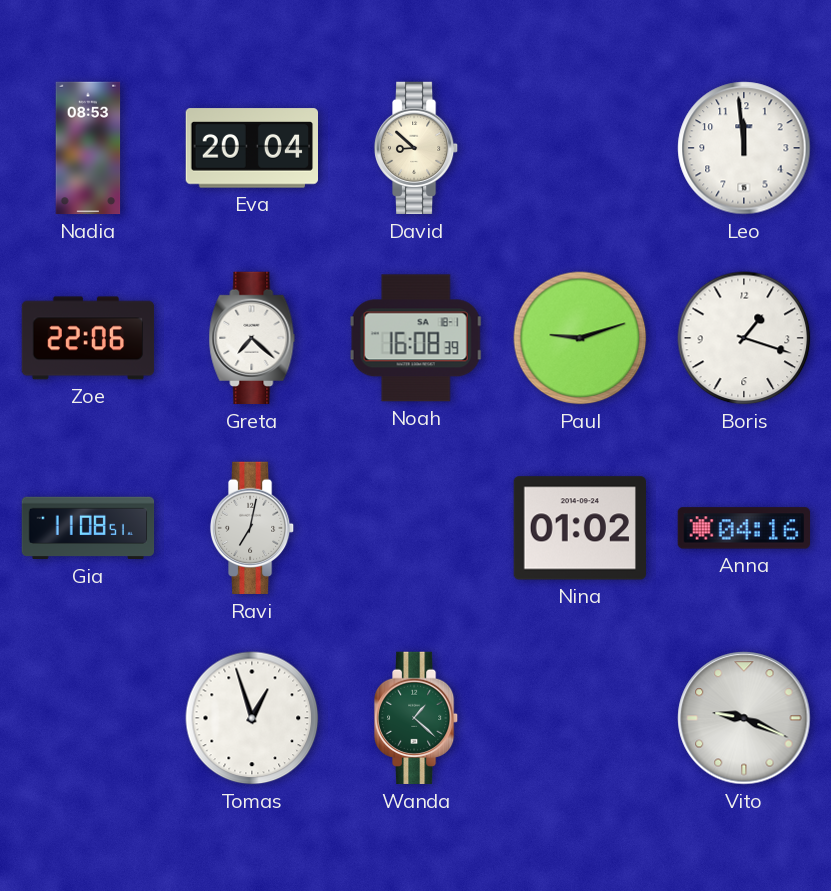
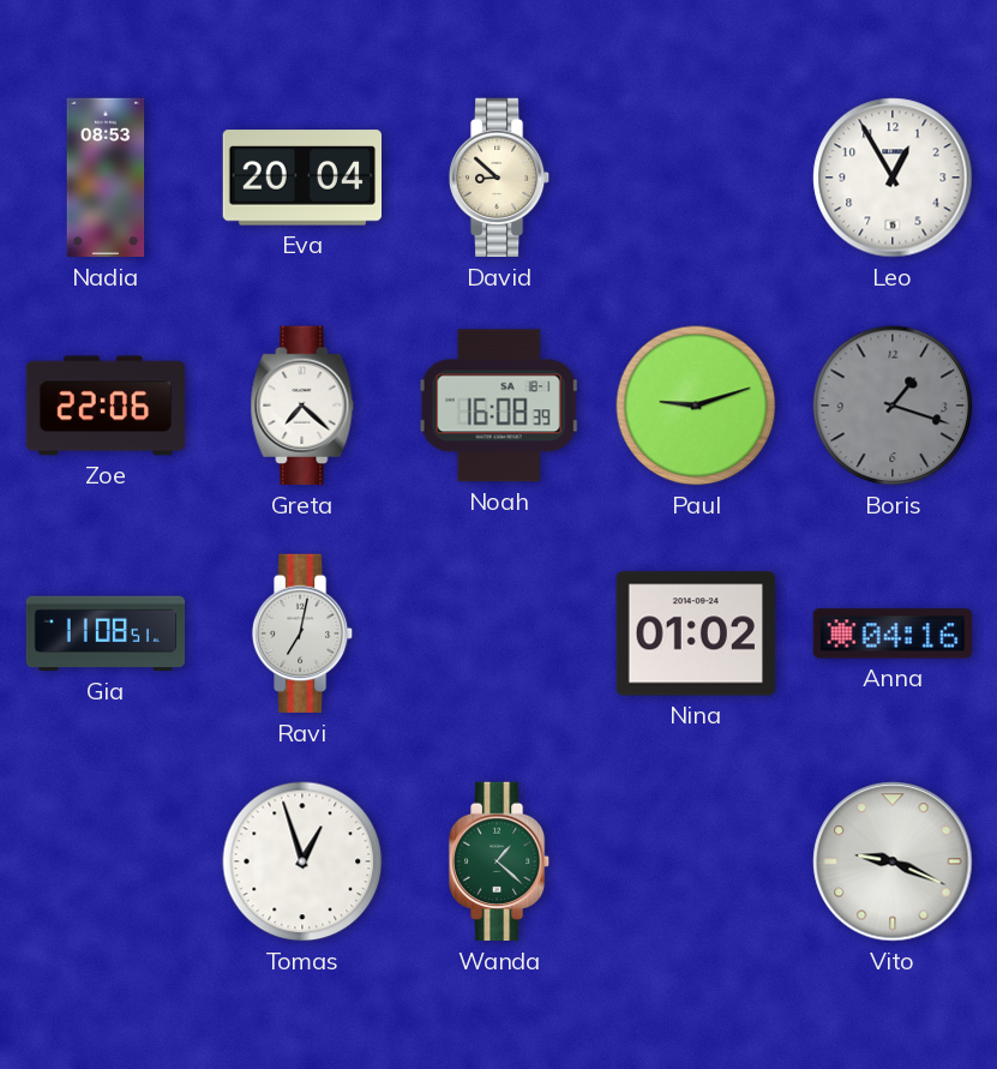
Leo: 11:59 -> 12:55 (893, 178)
Boris dial: white -> grey (893, 406)
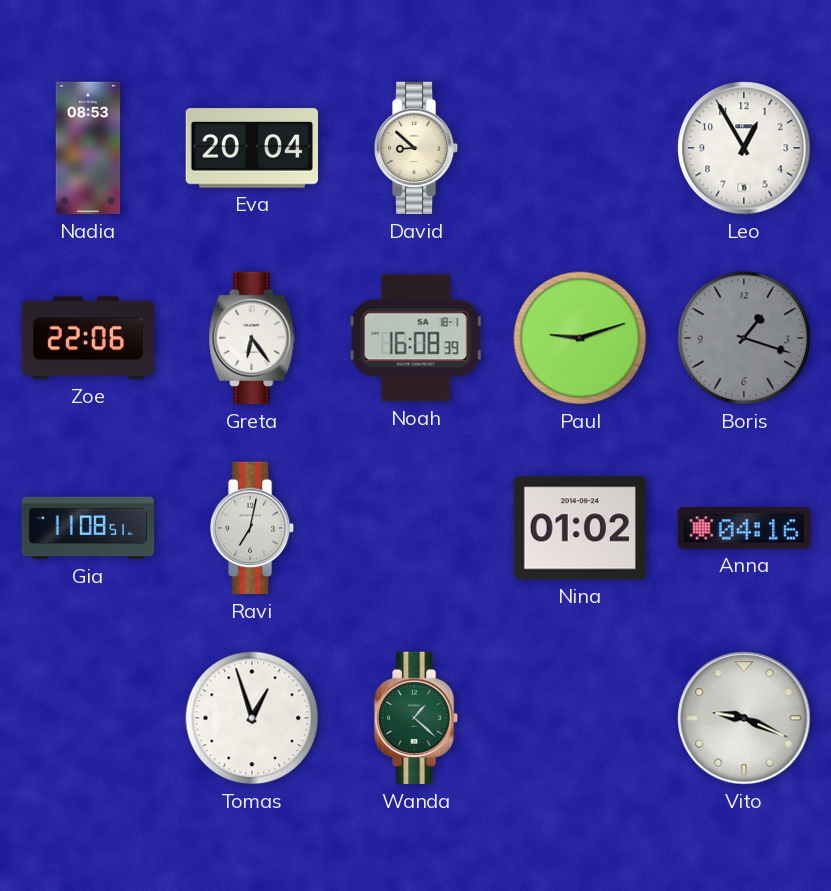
Greta: 7:22 -> 6:24 (252, 338)
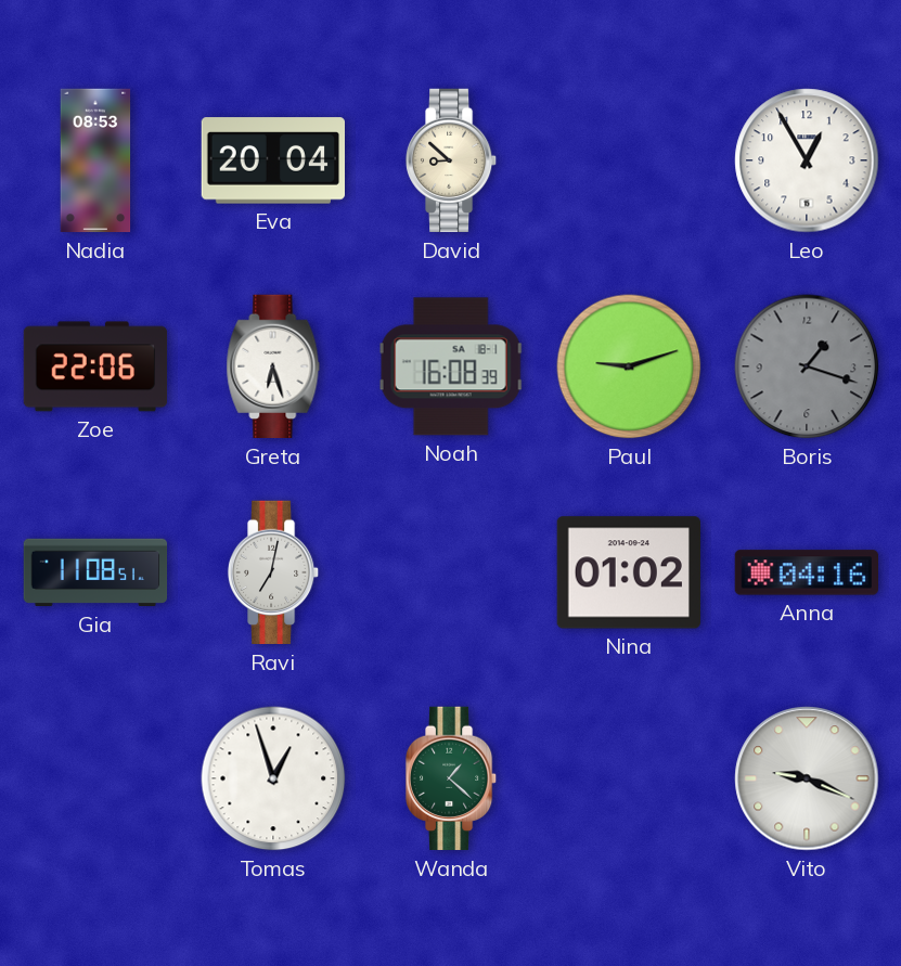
Greta: 6:24 -> 6:27 (273, 366)
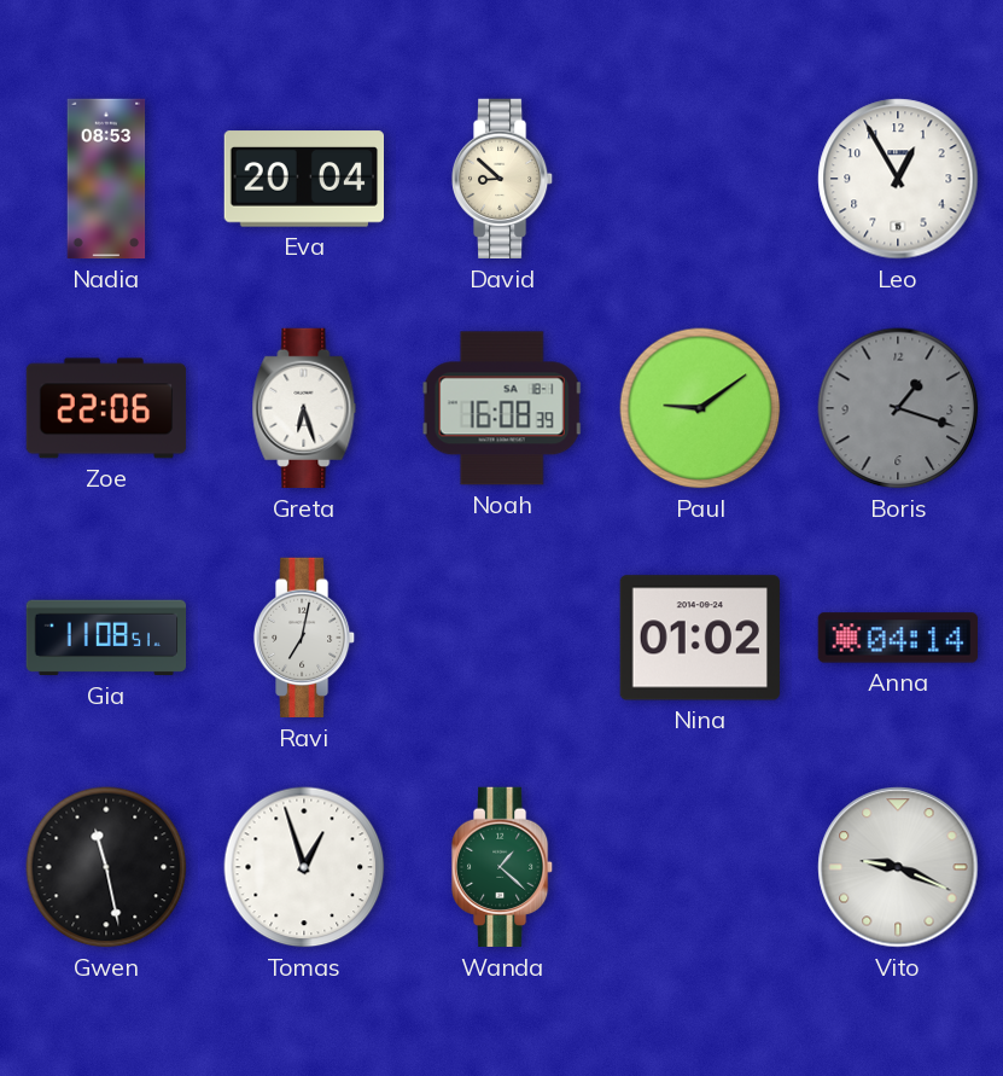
Paul: 9:12 -> 9:09 (700, 408)
Anna: 04:16 -> 04:14 (897, 638)
Gwen: none -> 11:28 (106, 867)
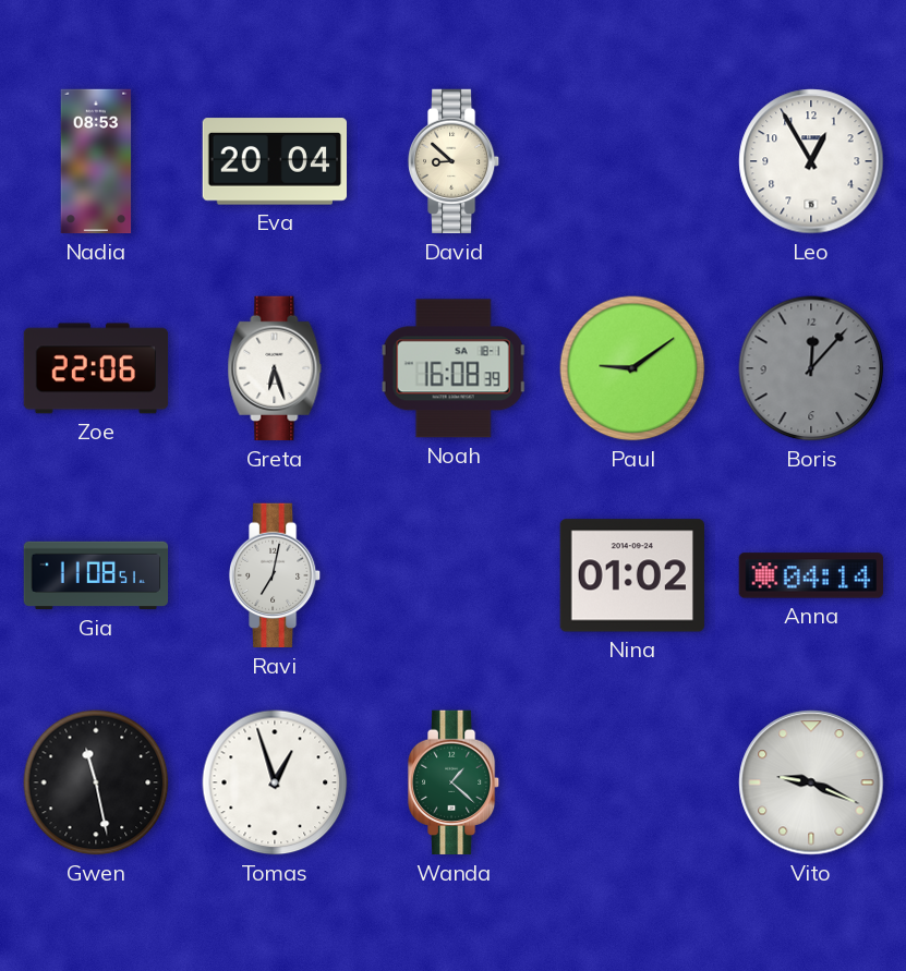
Boris: 1:18 -> 12:07 (811, 368)
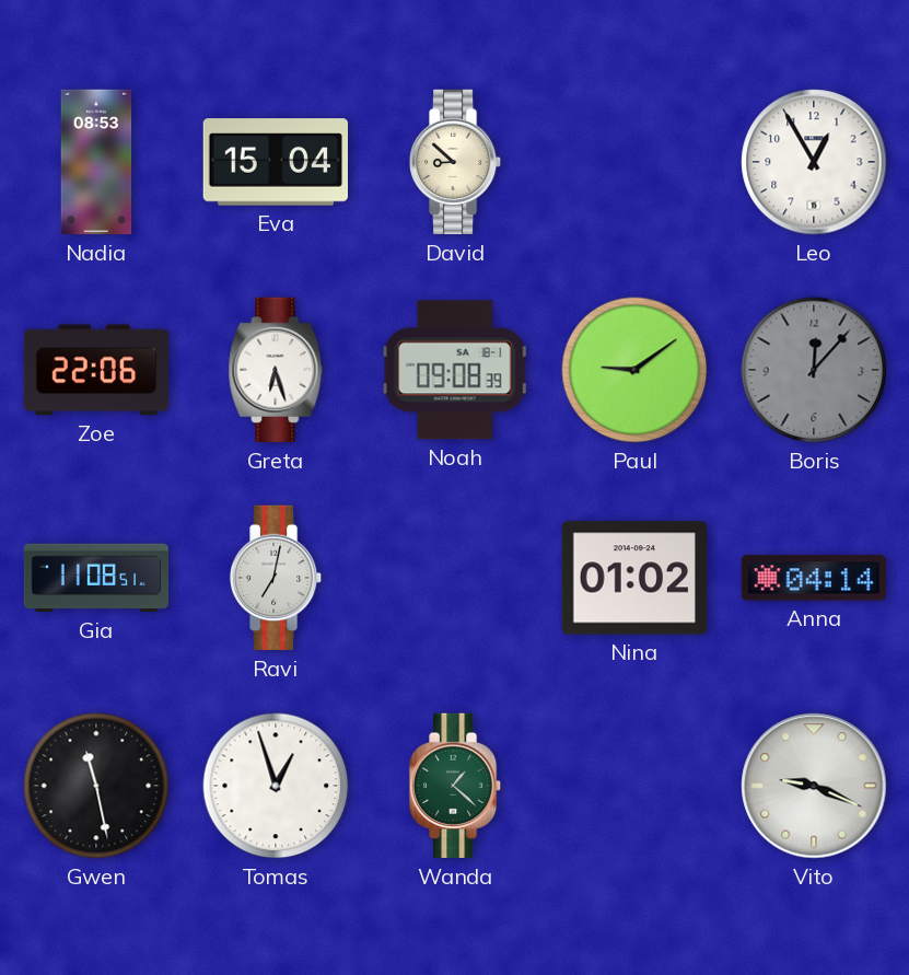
Eva: 20:04 -> 15:04 (275, 162)
Noah: 16:08 -> 09:08 (455, 370)
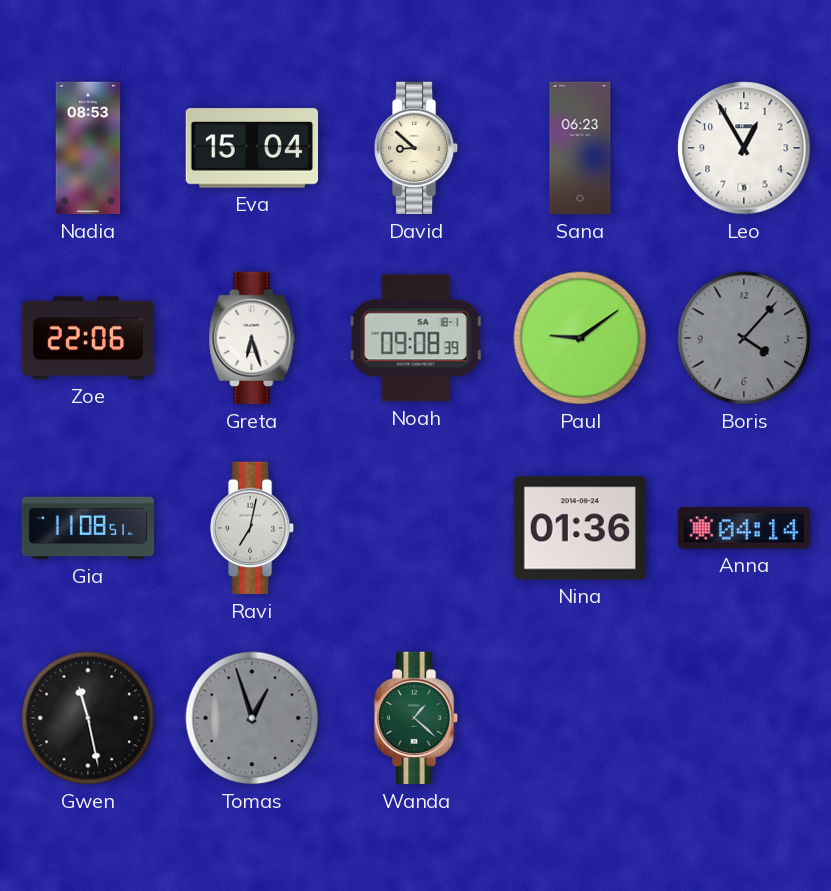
Sana: none -> 06:23 (580, 148)
Boris: 12:07 -> 4:07 (744, 338)
Nina: 01:02 -> 01:36 (580, 528)
Tomas dial: white -> grey (252, 718)
Vito: 9:19 -> none (814, 786)
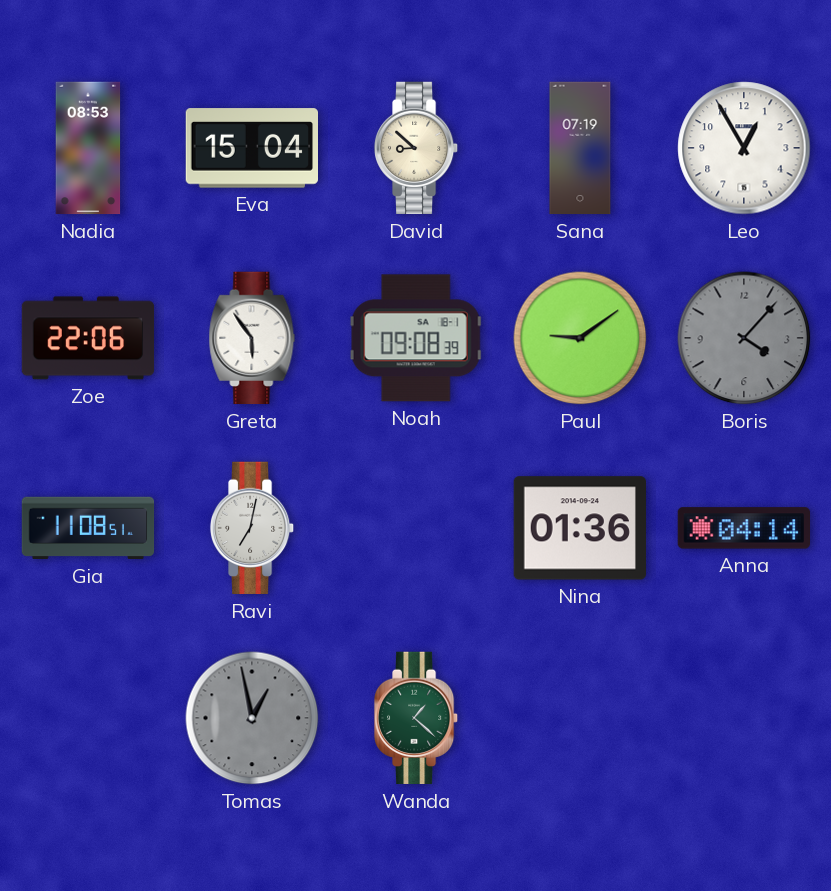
Sana: 06:23 -> 07:19 (580, 148)
Greta: 6:27 -> 5:54 (252, 338)
Gwen: 11:28 -> none (88, 718)
Tomas: 12:57 -> 12:58 (252, 718)
